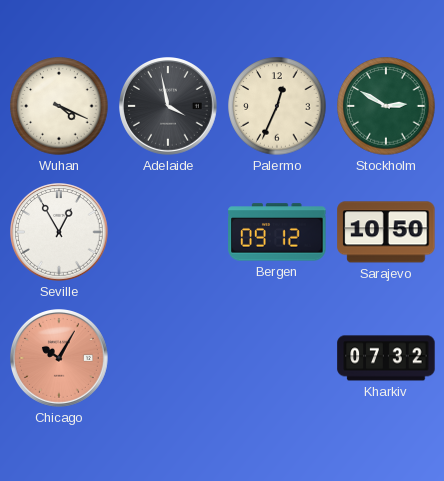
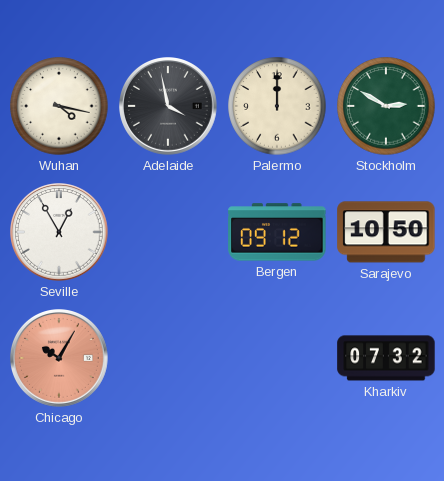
Wuhan: 4:19 -> 4:17 (59, 106)
Palermo: 12:34 -> 12:00 (277, 106)
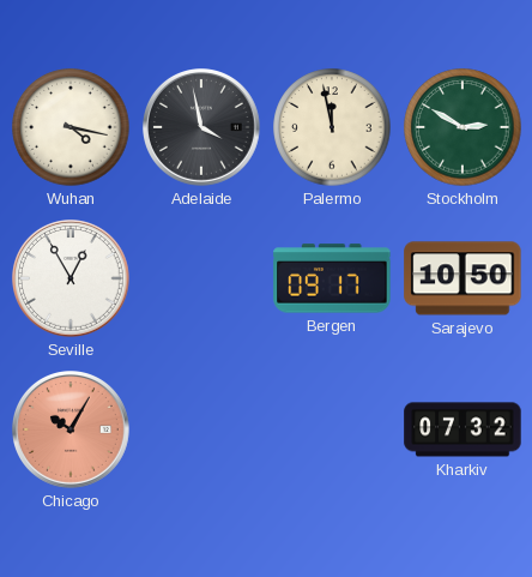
Palermo: 12:00 -> 11:58 (332, 127)
Bergen: 09:12 -> 09:17 (332, 278)
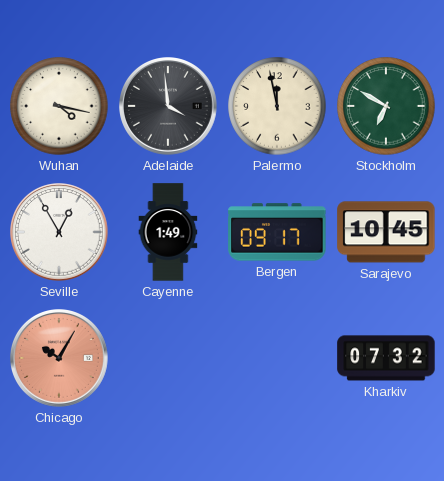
Adelaide: 3:58 -> 3:59 (169, 107)
Stockholm: 2:50 -> 6:50 (386, 106)
Cayenne: none -> 1:49 (168, 232)
Sarajevo: 10:50 -> 10:45 (386, 232)
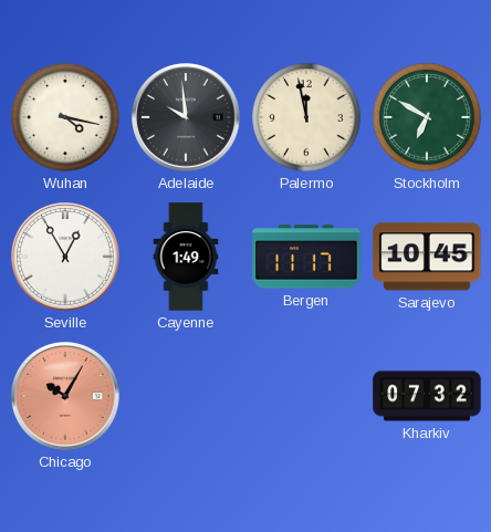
Adelaide: 3:59 -> 9:59 (187, 118)
Bergen: 09:17 -> 11:17 (306, 257)
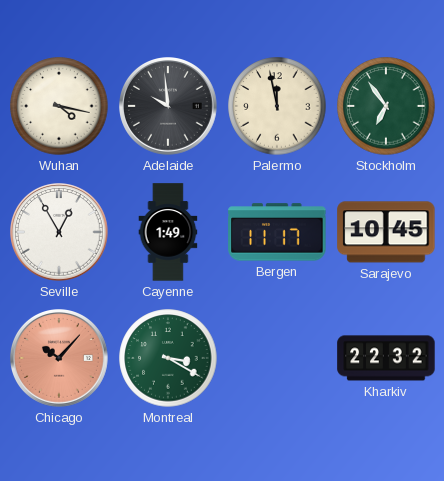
Stockholm: 6:50 -> 6:54 (386, 106)
Chicago: 10:05 -> 10:07 (60, 359)
Montreal: none -> 3:20 (168, 358)
Kharkiv: 07:32 -> 22:32 (386, 358)
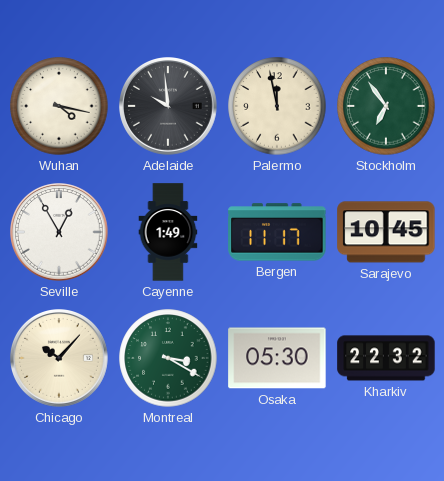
Chicago dial: salmon -> cream (60, 359)
Osaka: none -> 05:30 (277, 358)
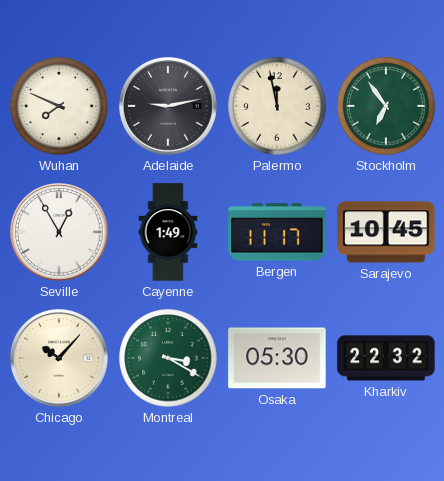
Wuhan: 4:17 -> 7:49 (59, 106)
Adelaide: 9:59 -> 9:13 (169, 107)
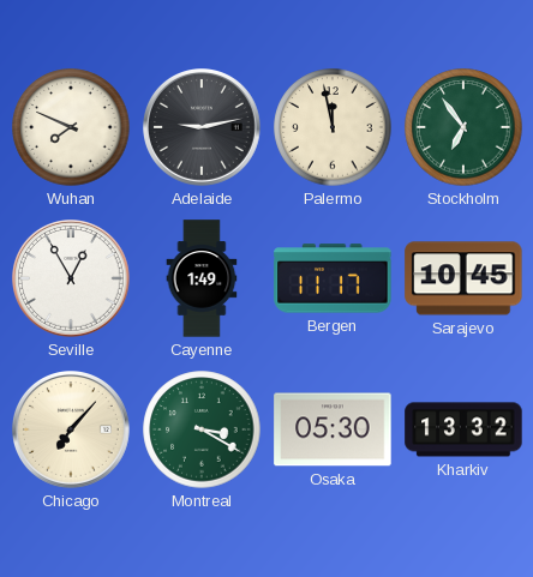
Chicago: 10:07 -> 7:07 (72, 431)
Kharkiv: 22:32 -> 13:32 (463, 429)
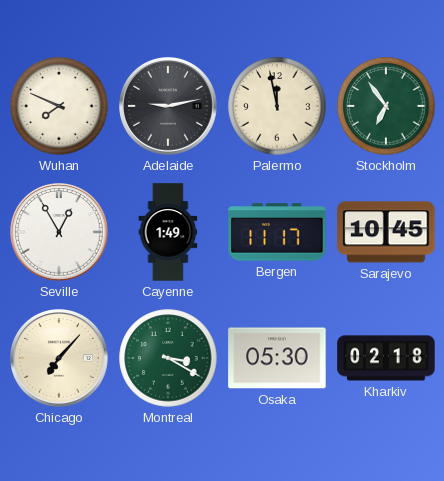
Kharkiv: 13:32 -> 02:18 (386, 358)
